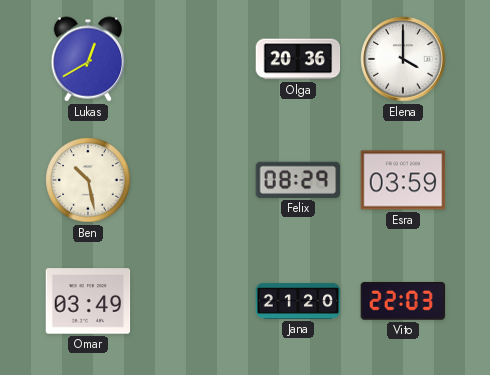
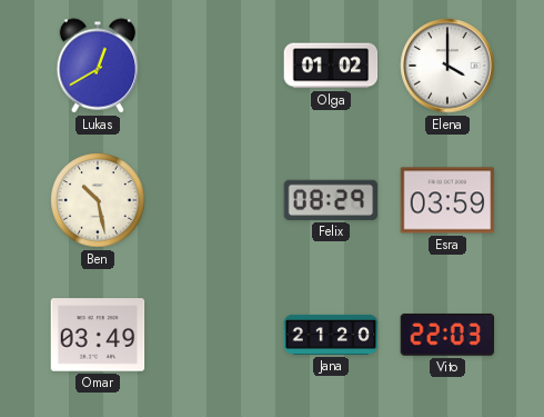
Olga: 20:36 -> 01:02 (331, 66)
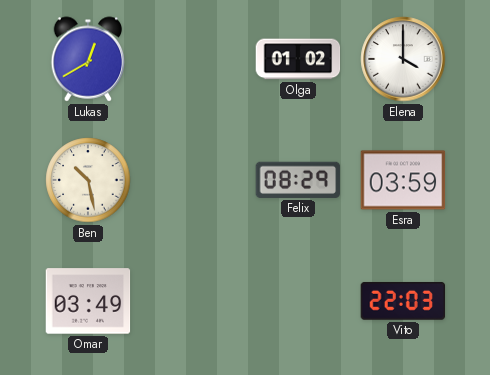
Jana: 21:20 -> none (331, 335)
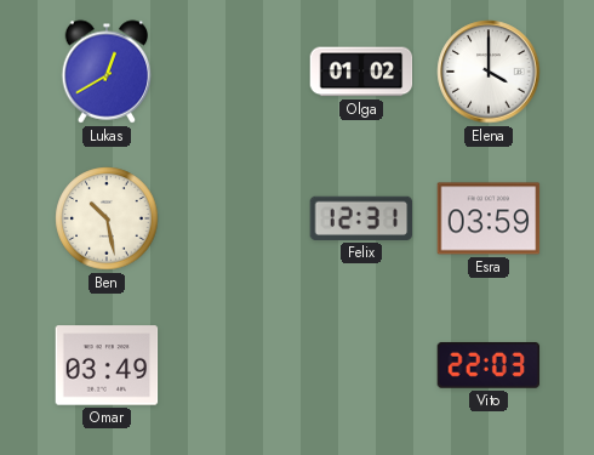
Felix: 08:29 -> 12:31 (361, 218)
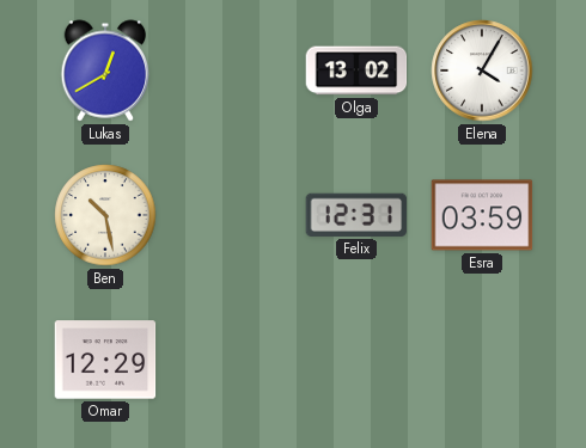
Olga: 01:02 -> 13:02 (356, 70)
Elena: 4:00 -> 4:05 (482, 70)
Omar: 03:49 -> 12:29 (105, 360)
Vito: 22:03 -> none (489, 365)
